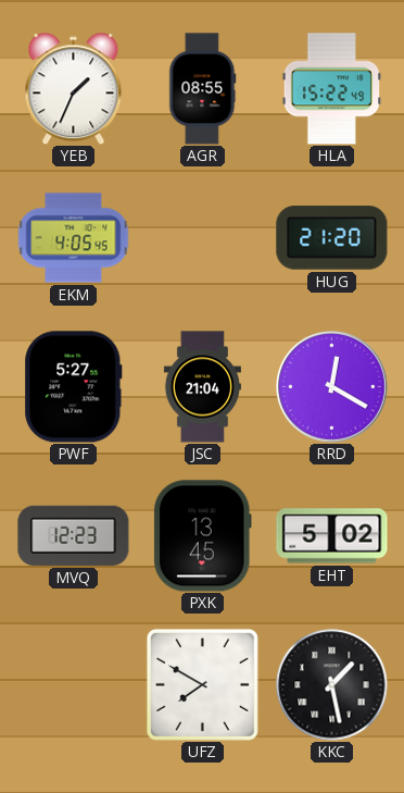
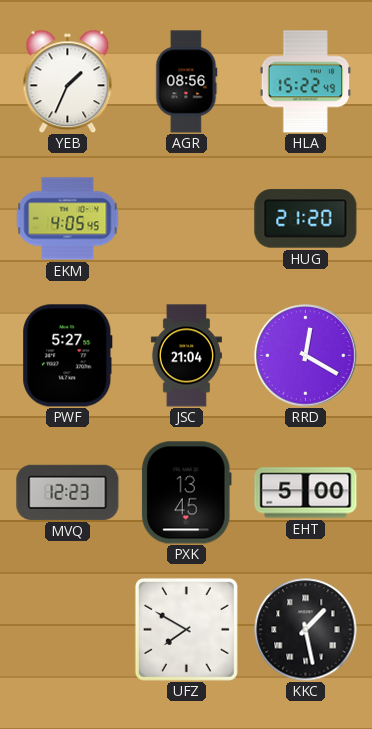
AGR: 08:55 -> 08:56 (187, 82)
EHT: 5:02 -> 5:00 (306, 493)
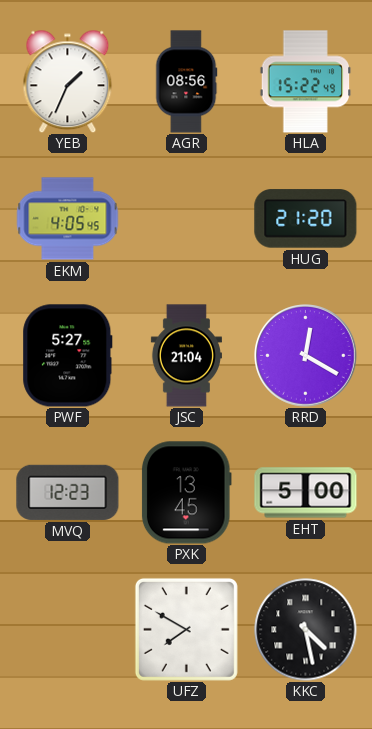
KKC: 1:28 -> 4:28 (306, 630)
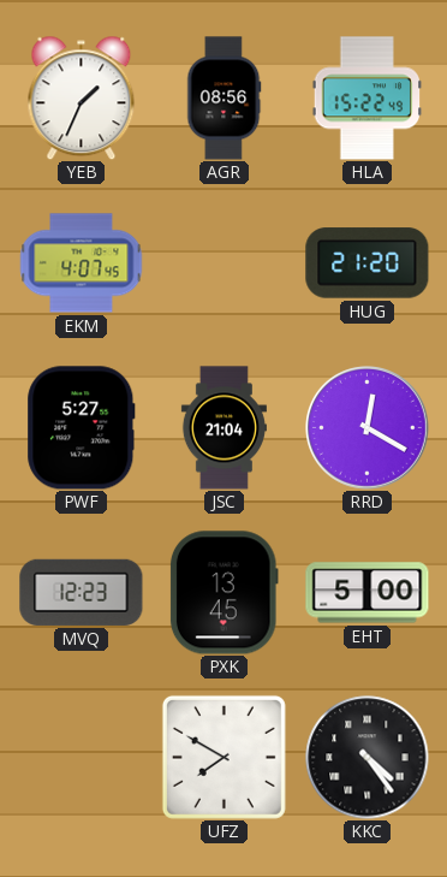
EKM: 4:05 -> 4:07 (81, 263)
KKC: 4:28 -> 4:24 (368, 758)
